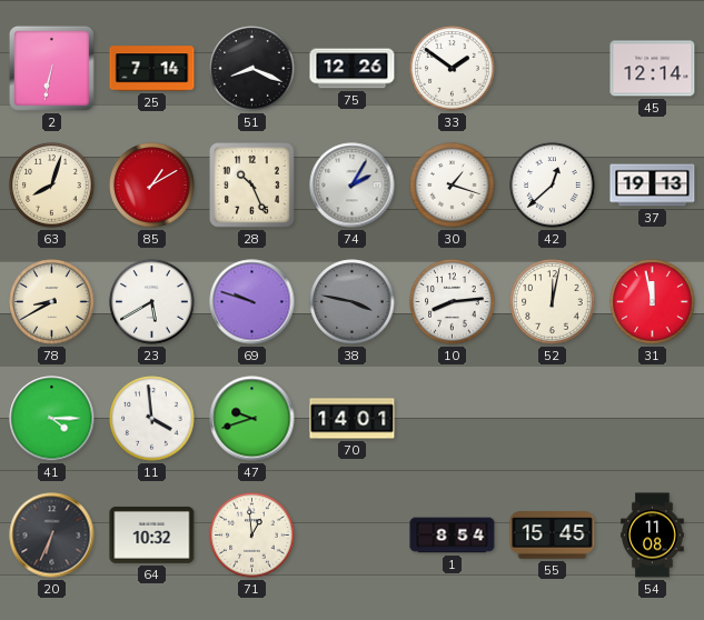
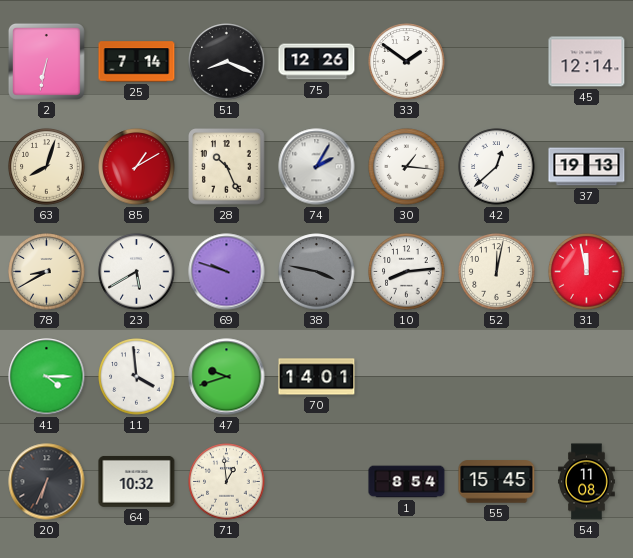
30: 1:18 -> 1:16 (407, 167)
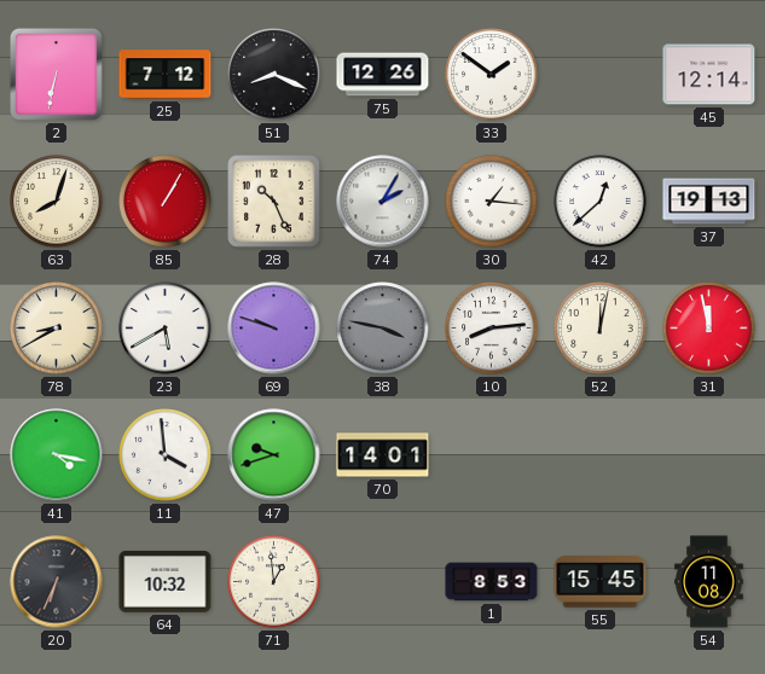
25: 7:14 -> 7:12 (166, 75)
85: 1:10 -> 1:05 (166, 202)
41: 4:15 -> 4:17 (57, 455)
1: 8:54 -> 8:53 (492, 582)
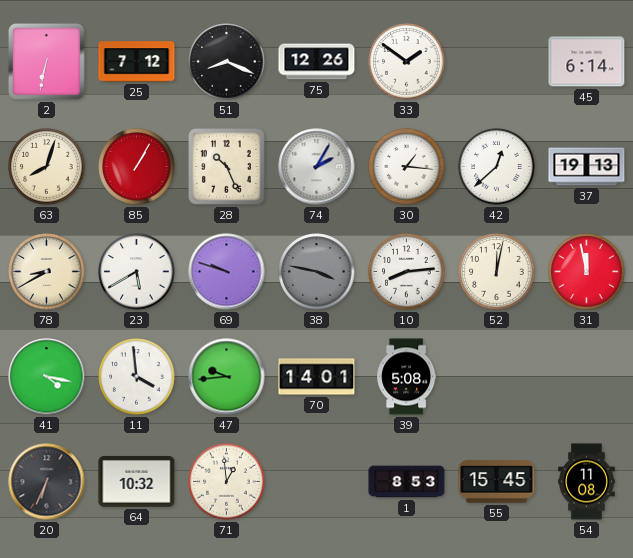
45: 12:14 -> 6:14 (587, 62)
47: 9:42 -> 9:44 (227, 377)
39: none -> 5:08 (407, 377)
